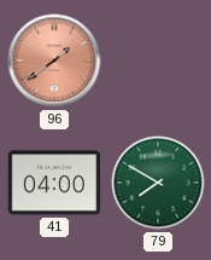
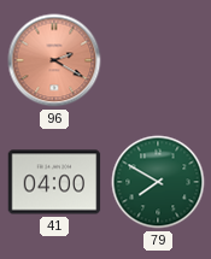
96: 1:39 -> 2:20 (54, 60)
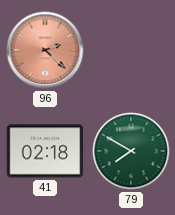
96: 2:20 -> 2:22 (45, 50)
41: 04:00 -> 02:18 (45, 151)
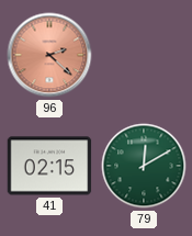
41: 02:18 -> 02:15 (49, 166)
79: 7:50 -> 12:10 (144, 166)
